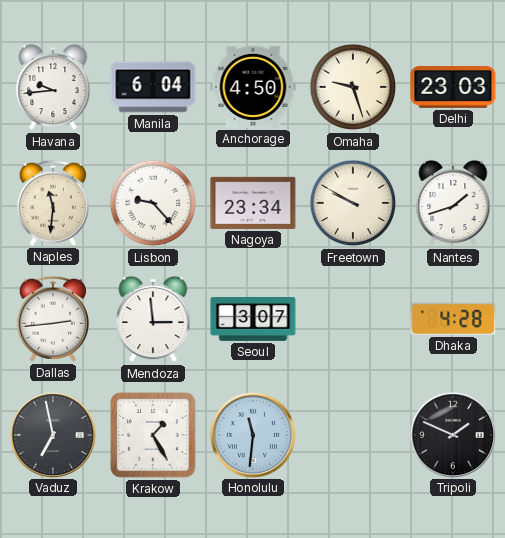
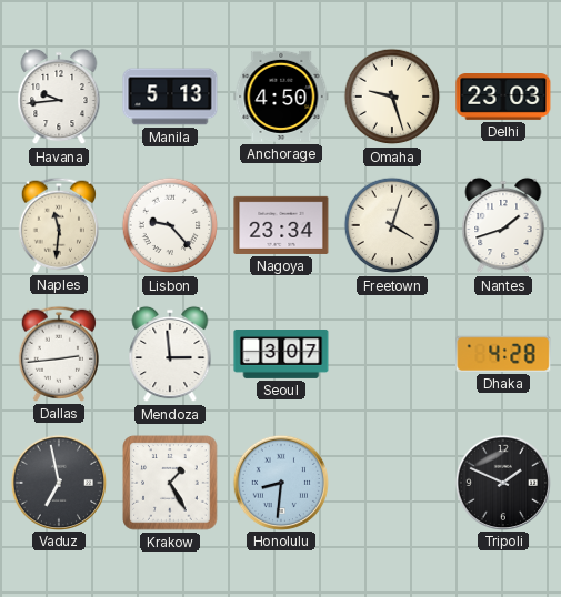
Manila: 6:04 -> 5:13 (170, 97)
Freetown: 9:50 -> 4:03 (392, 225)
Honolulu: 11:31 -> 8:31 (280, 482)
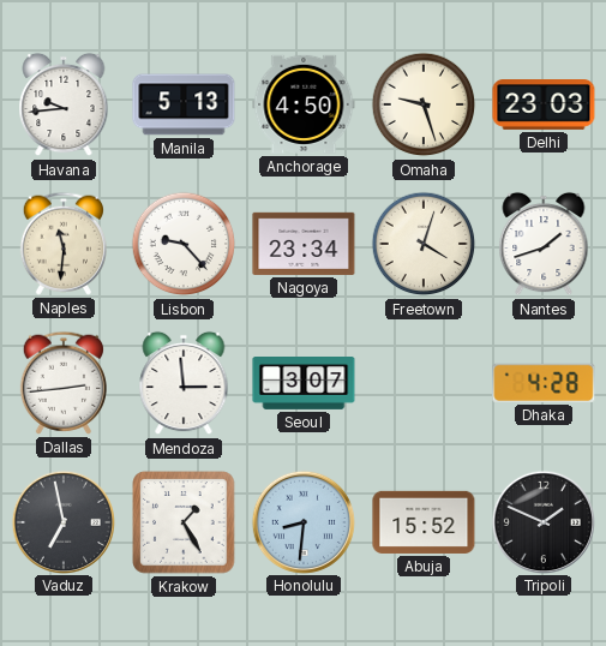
Abuja: none -> 15:52 (424, 522)
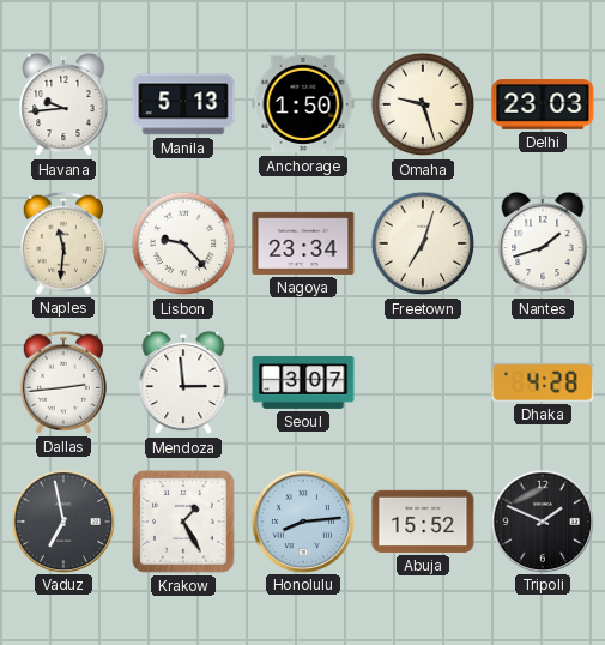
Anchorage: 4:50 -> 1:50 (303, 104)
Freetown: 4:03 -> 7:03 (423, 243)
Honolulu: 8:31 -> 8:14 (302, 520)
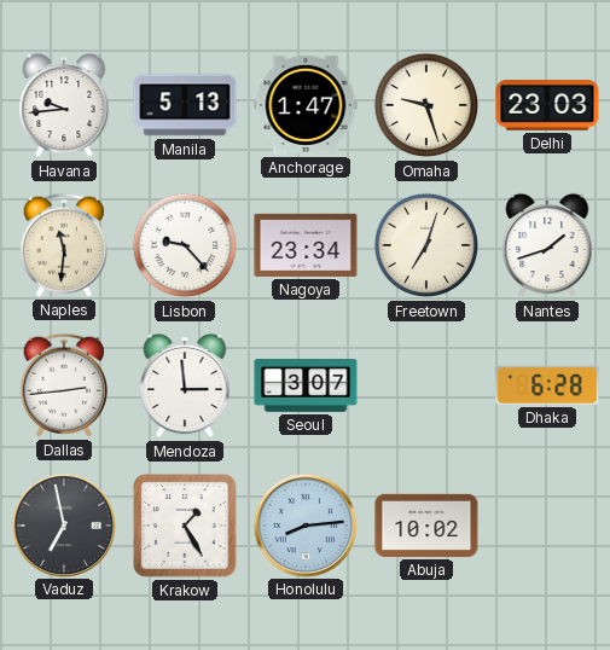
Anchorage: 1:50 -> 1:47 (306, 105)
Dhaka: 4:28 -> 6:28 (547, 385)
Abuja: 15:52 -> 10:02 (426, 526)
Tripoli: 1:49 -> none (542, 520)
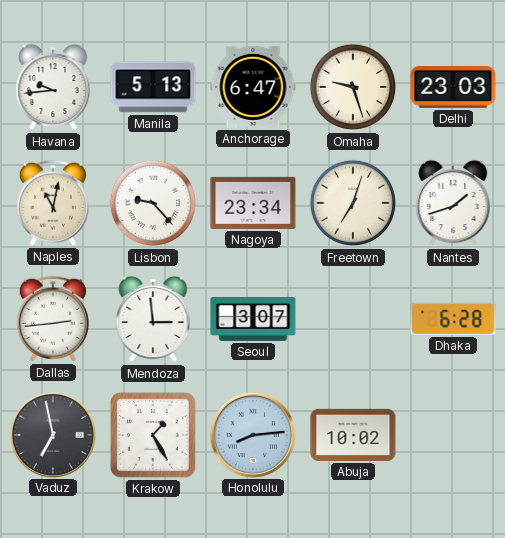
Anchorage: 1:47 -> 6:47 (253, 87)
Naples: 11:31 -> 11:02 (53, 203)
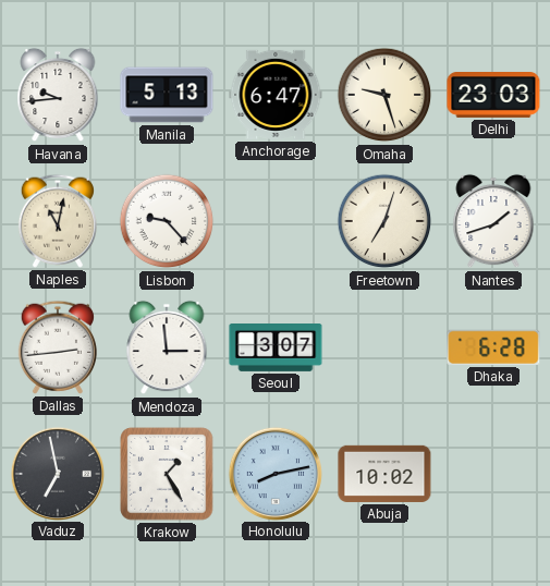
Nagoya: 23:34 -> none (253, 203)
Honolulu: 8:14 -> 8:13 (274, 473)
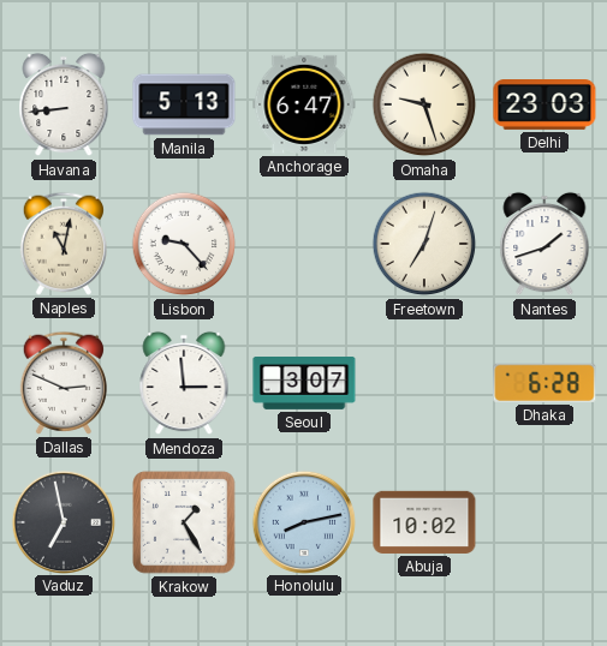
Havana: 9:44 -> 8:44 (64, 104)
Dallas: 2:44 -> 2:49 (64, 383)
